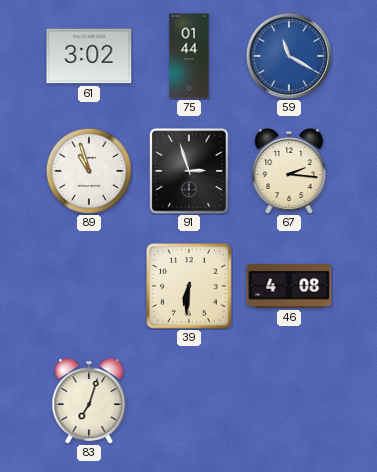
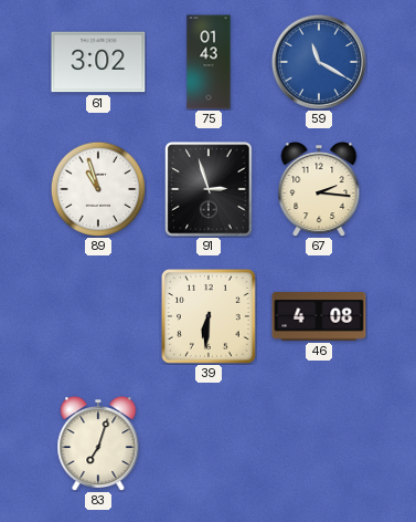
75: 01:44 -> 01:43 (209, 62)
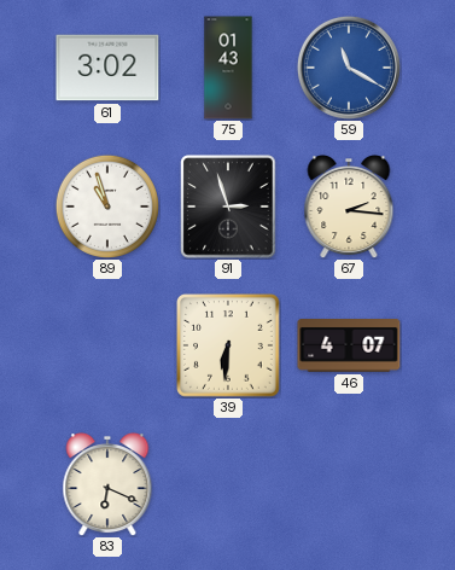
46: 4:08 -> 4:07 (349, 347)
83: 7:03 -> 6:19 (107, 485)
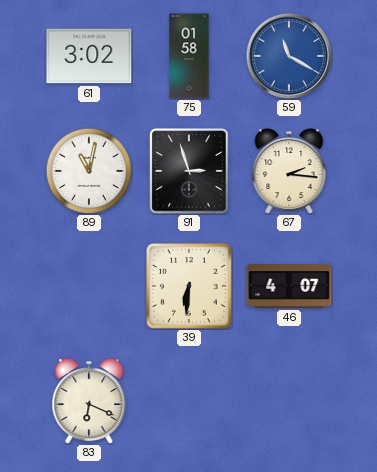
75: 01:43 -> 01:58 (189, 56)
89: 10:57 -> 11:02 (89, 171)
